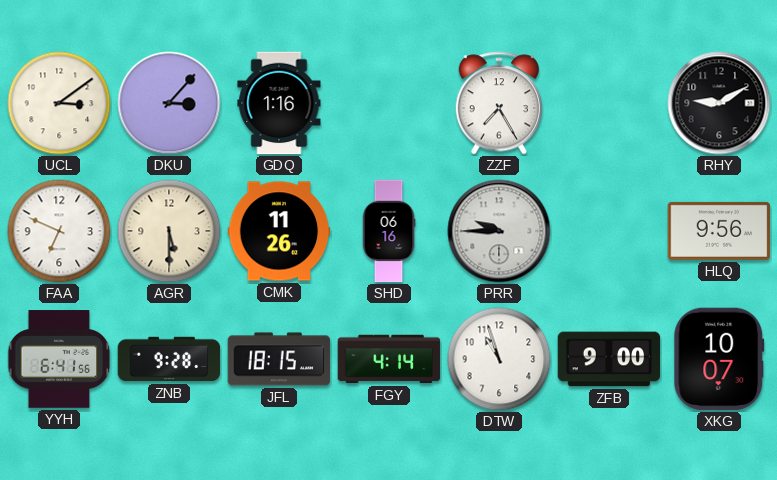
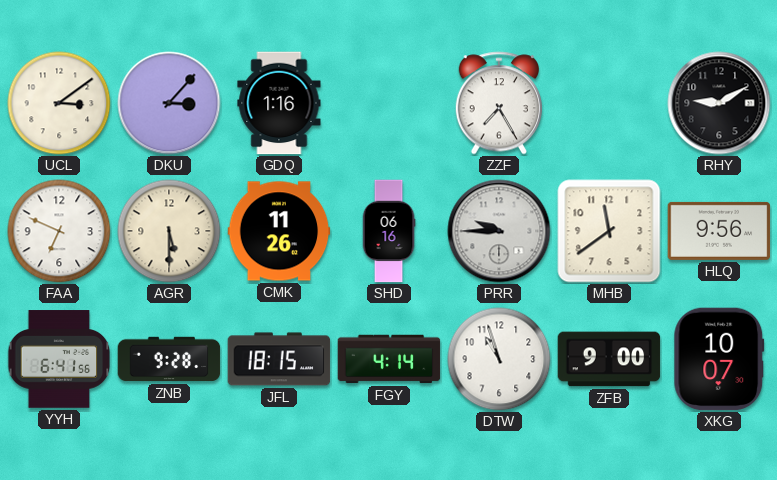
MHB: none -> 11:39 (609, 231)
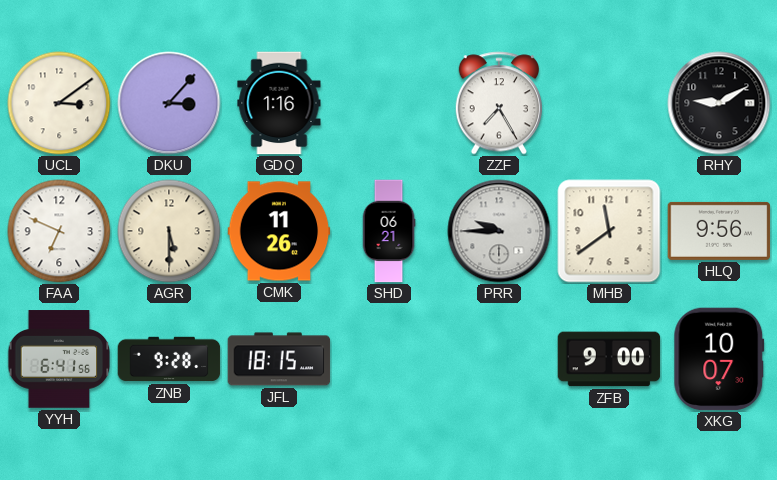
SHD: 06:16 -> 06:21 (389, 231)
FGY: 4:14 -> none (389, 359)
DTW: 10:57 -> none (499, 359)
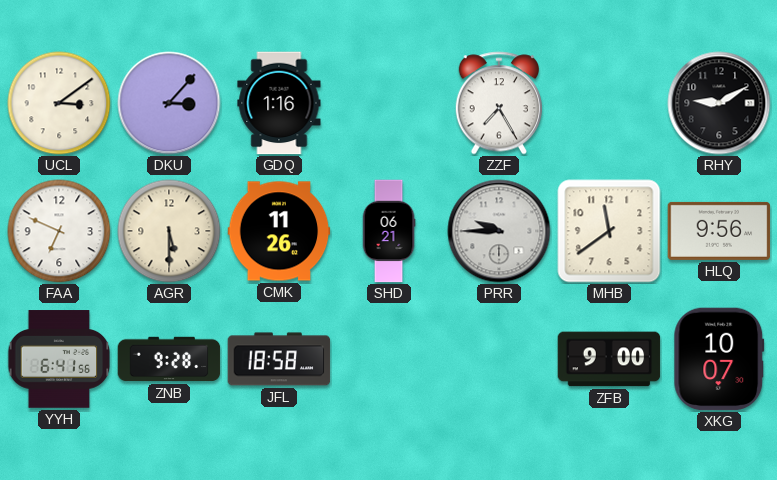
JFL: 18:15 -> 18:58 (279, 359)
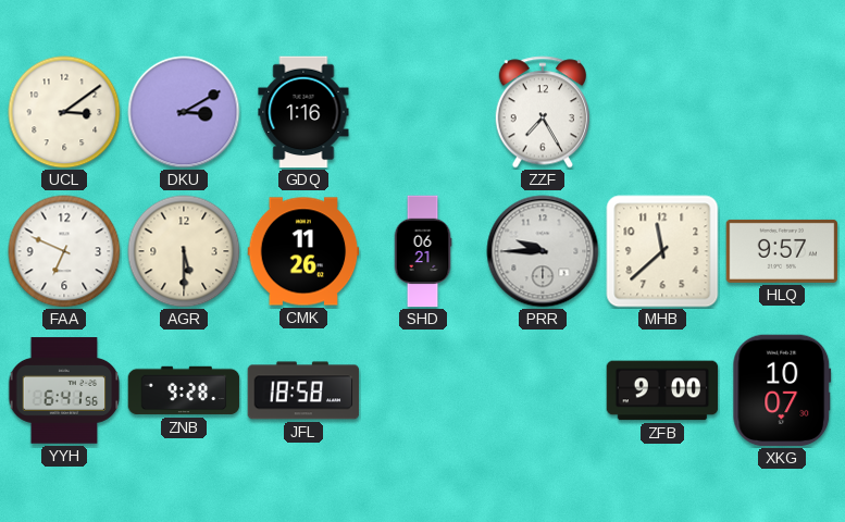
DKU: 3:07 -> 3:10 (184, 112)
RHY: 9:10 -> none (719, 103)
MHB: 11:39 -> 11:38 (662, 251)
HLQ: 9:56 -> 9:57 (782, 251)
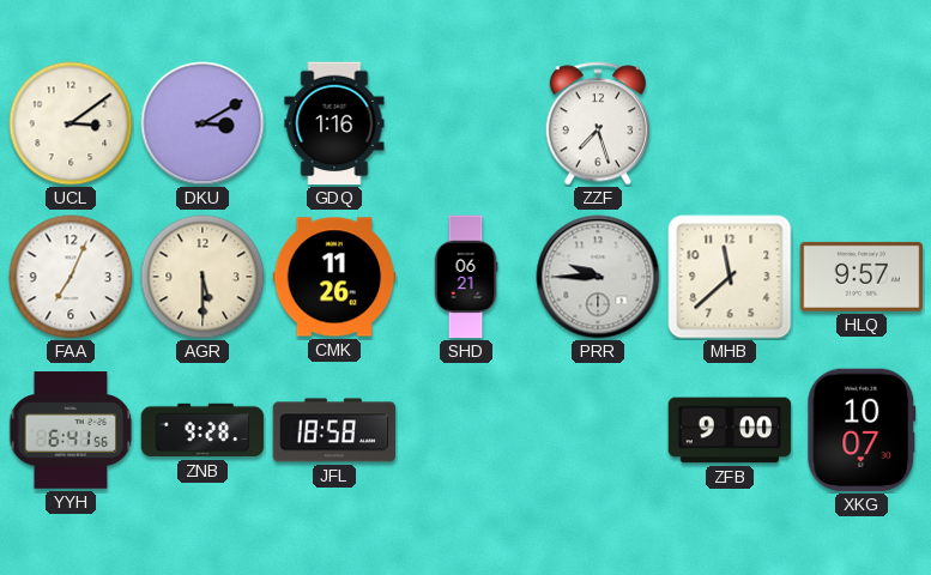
ZZF: 7:25 -> 7:27 (597, 123)
FAA: 6:49 -> 7:04 (71, 277)
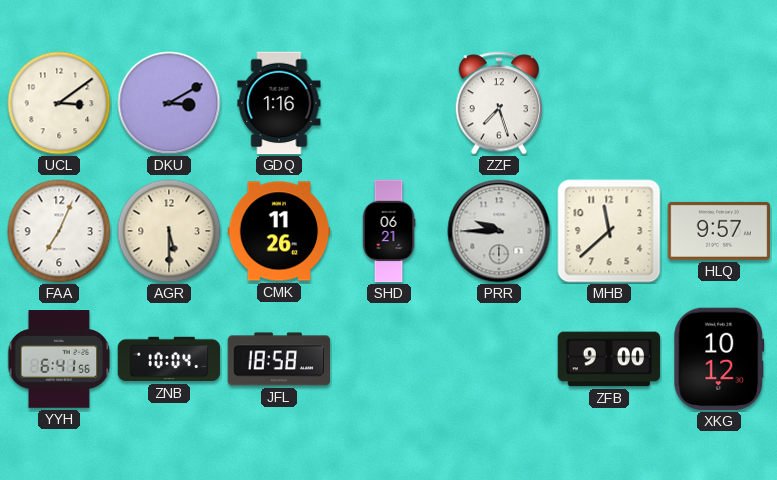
ZNB: 9:28 -> 10:04 (169, 359)
XKG: 10:07 -> 10:12 (719, 359)
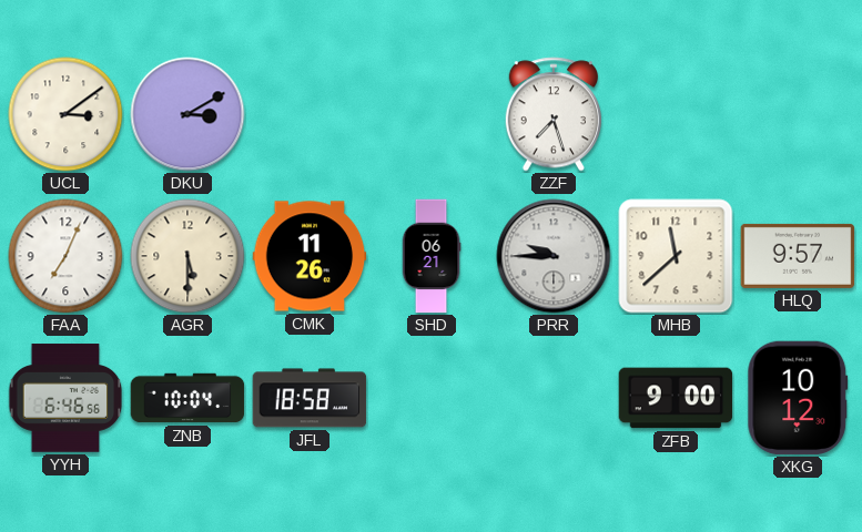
GDQ: 1:16 -> none (279, 103)
YYH: 6:41 -> 6:46 (65, 398)
